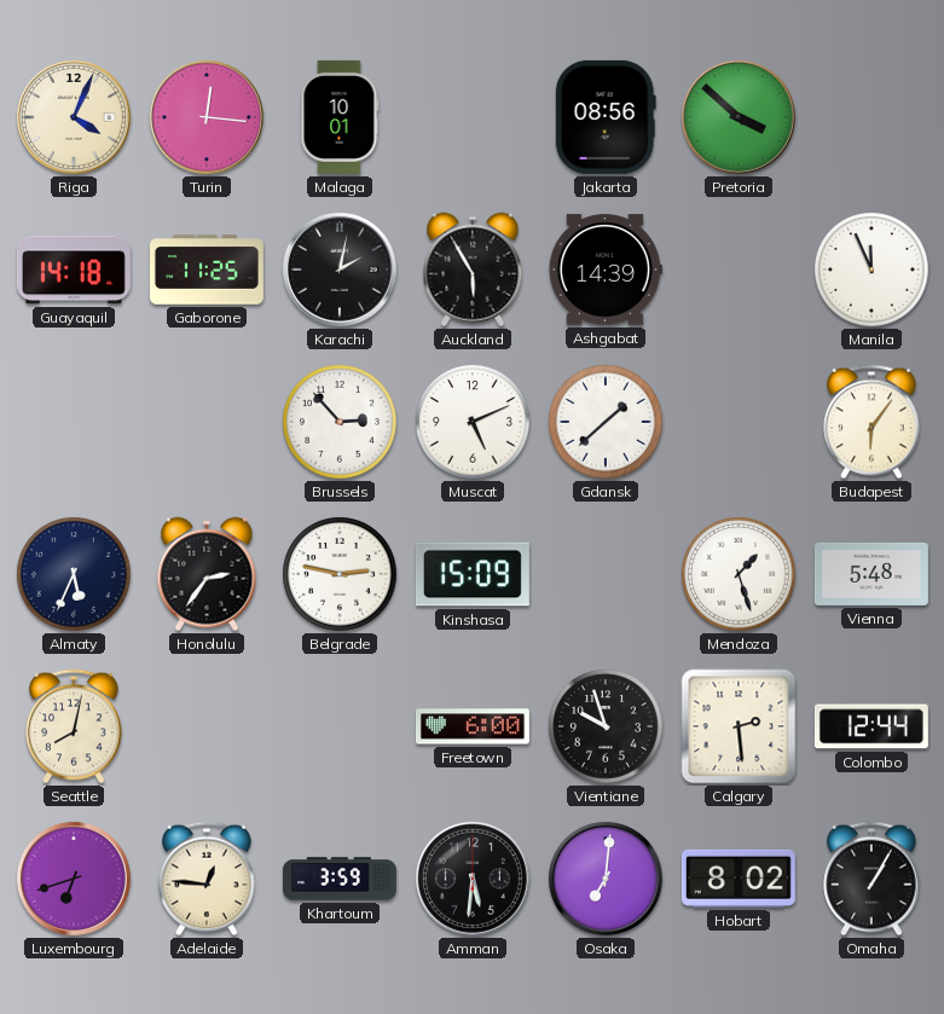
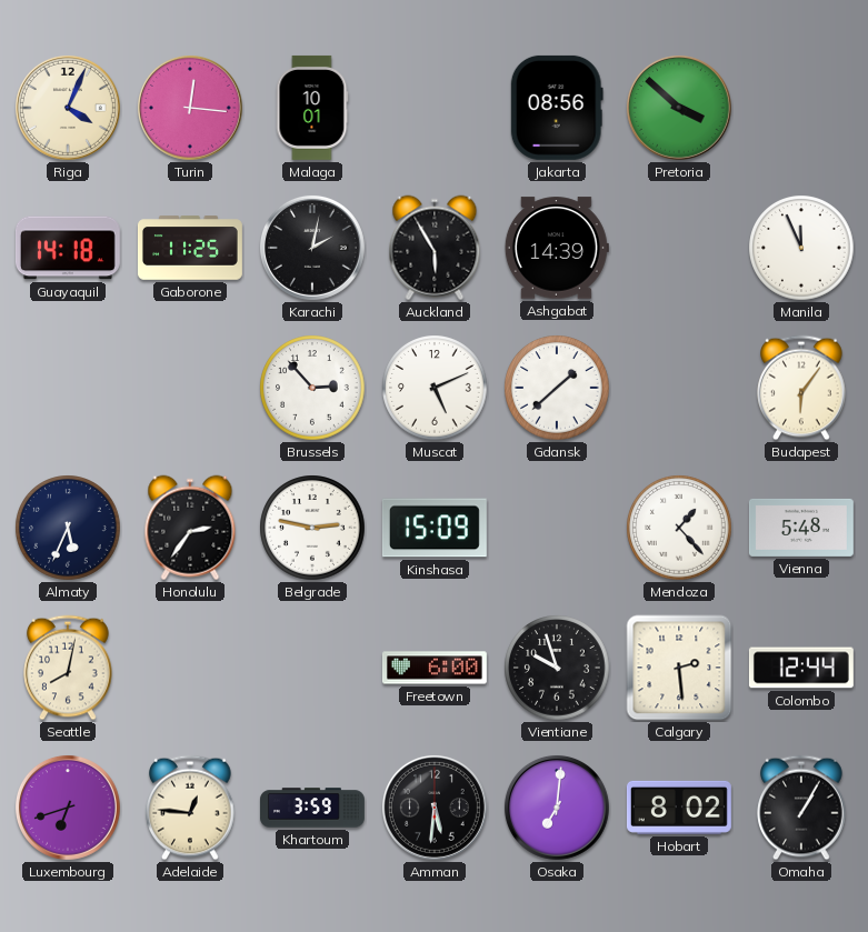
Mendoza: 1:27 -> 1:23 (679, 528)
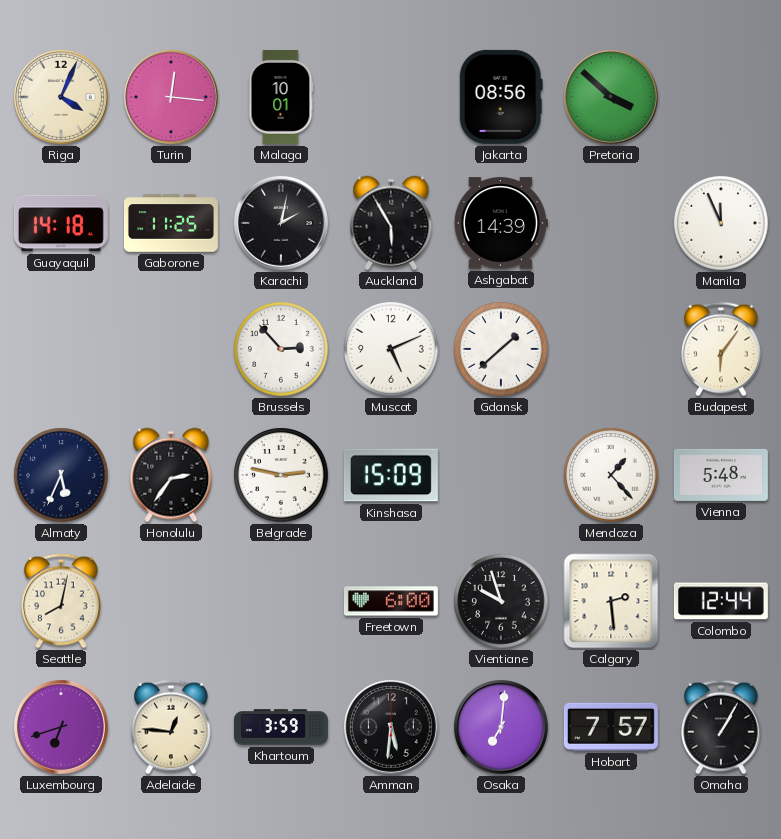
Hobart: 8:02 -> 7:57 (611, 727)
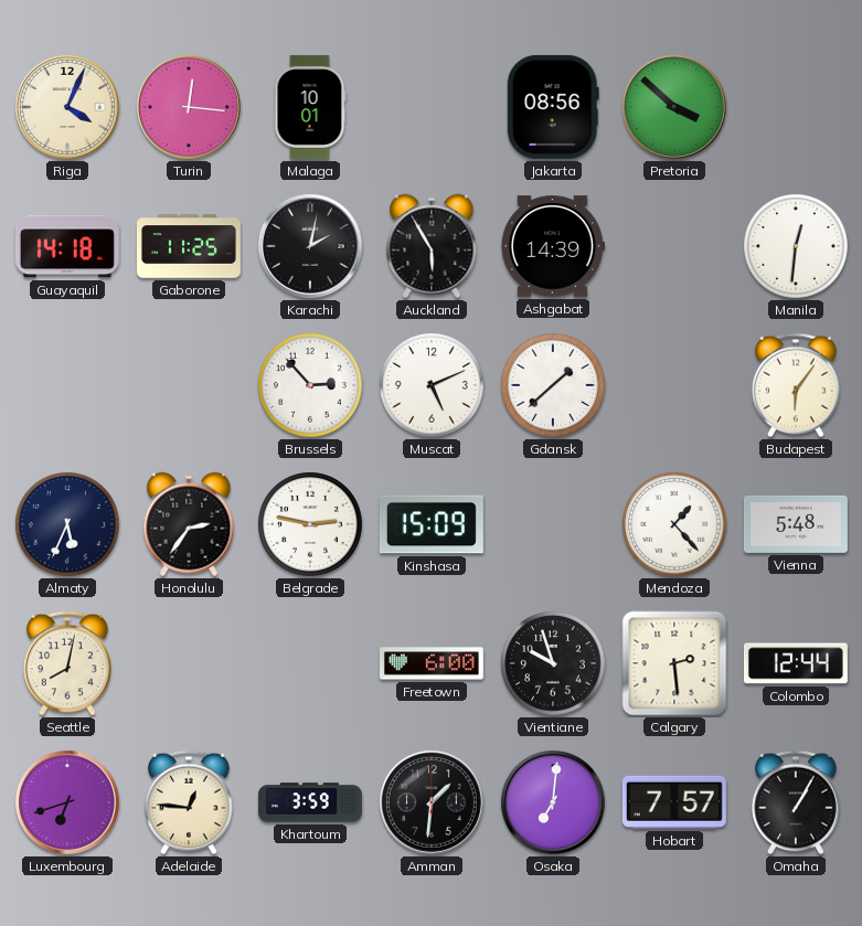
Manila: 11:56 -> 12:31 (796, 246)
Amman: 5:31 -> 1:31 (432, 802)
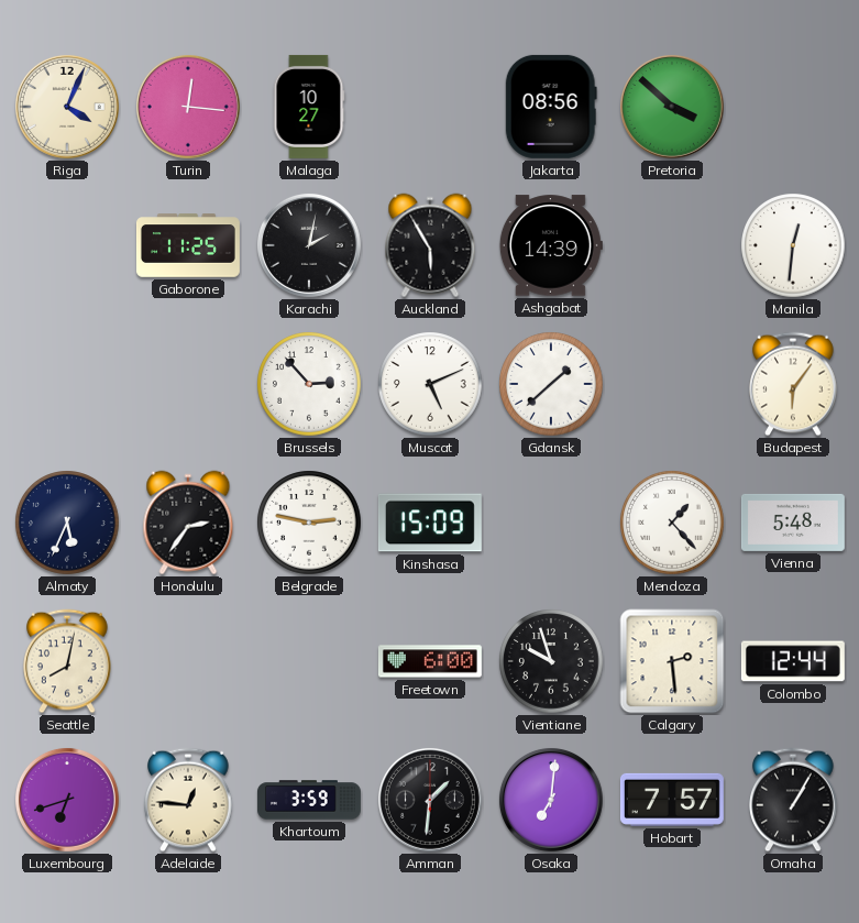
Malaga: 10:01 -> 10:27 (309, 107)
Guayaquil: 14:18 -> none (67, 246)
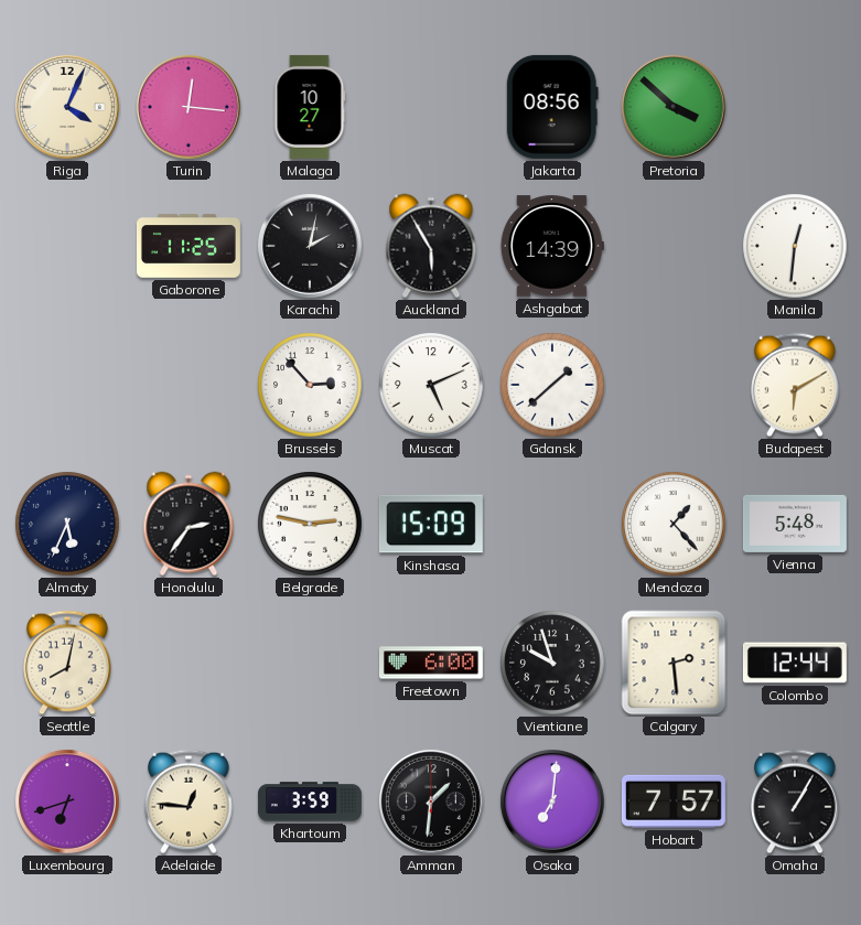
Budapest: 6:06 -> 6:10 (795, 385)
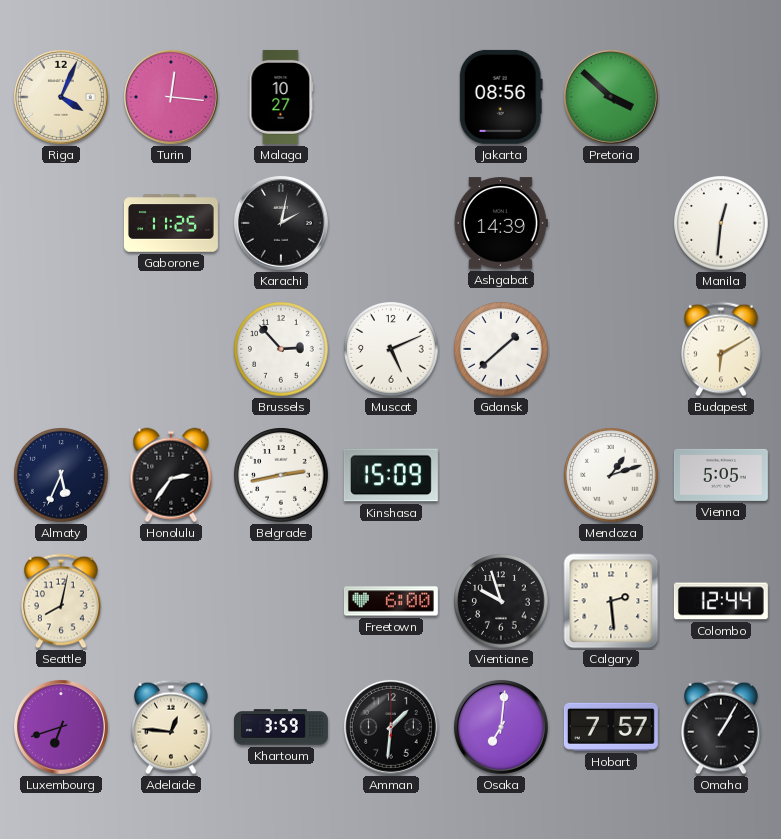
Auckland: 5:55 -> none (431, 246)
Belgrade: 2:47 -> 2:43 (281, 475)
Mendoza: 1:23 -> 1:12 (611, 475)
Vienna: 5:48 -> 5:05 (721, 475)
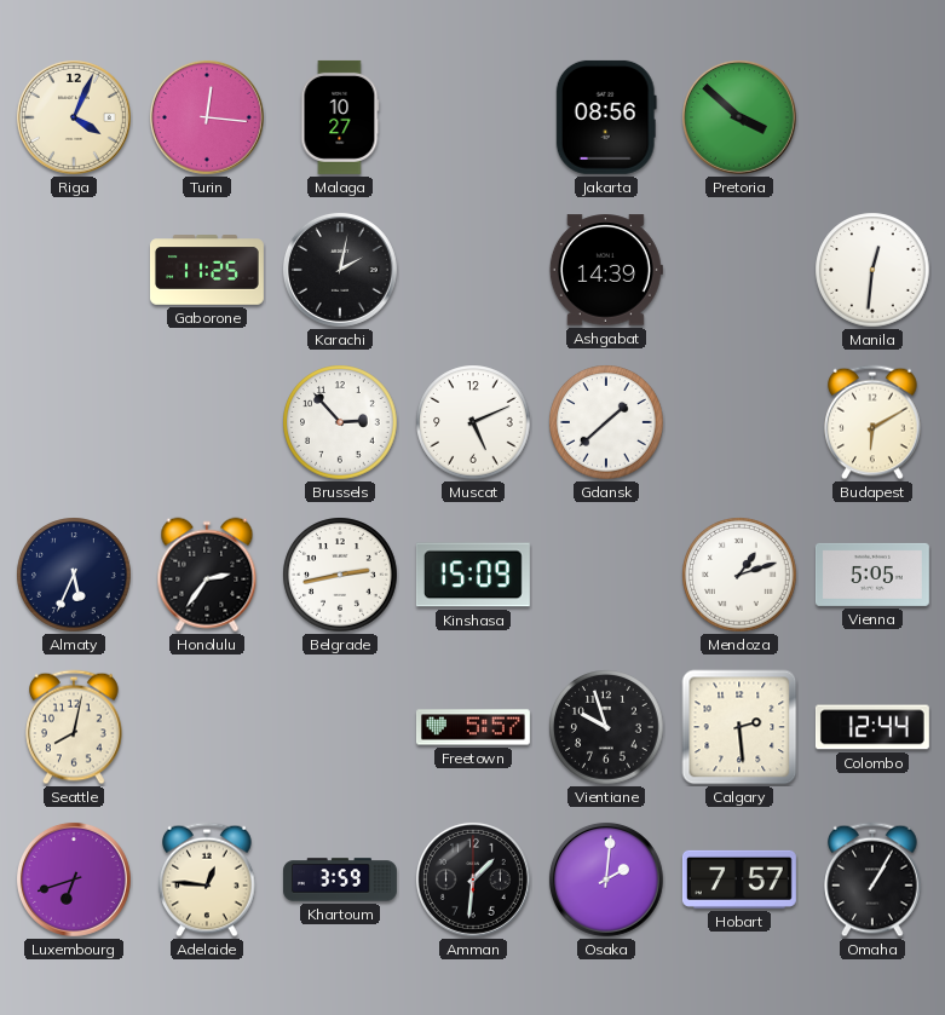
Freetown: 6:00 -> 5:57 (473, 727)
Osaka: 7:01 -> 2:01 (606, 880)
